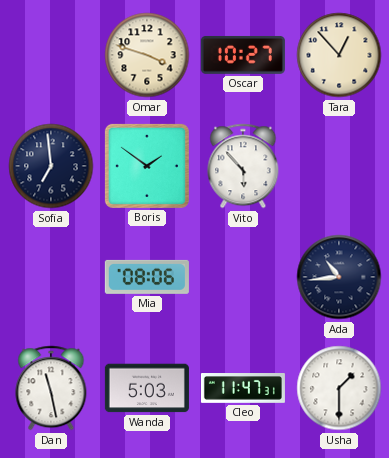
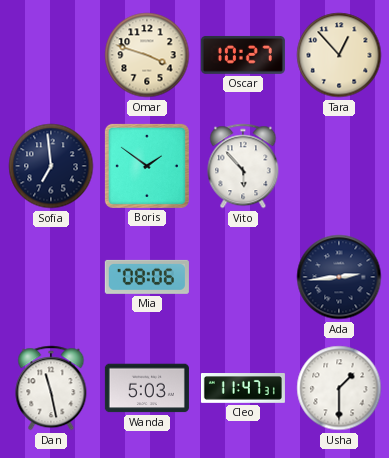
Ada: 10:44 -> 2:44 (339, 277)
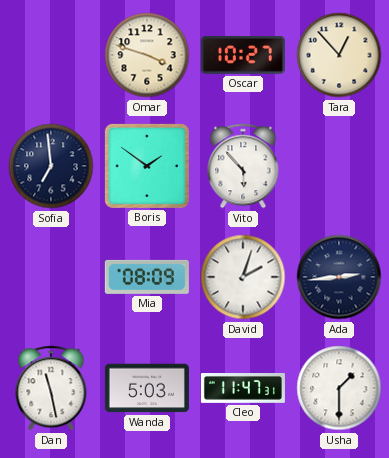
Mia: 08:06 -> 08:09 (147, 277)
David: none -> 2:03 (243, 277)
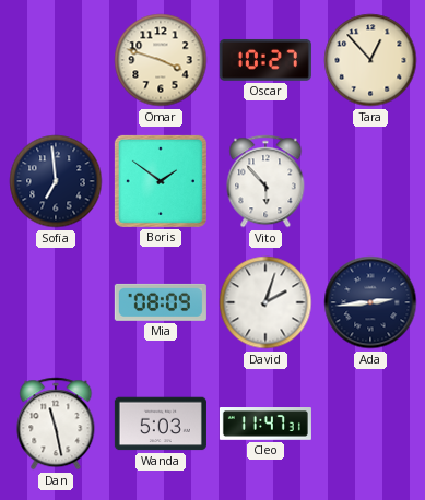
Usha: 1:30 -> none (339, 388)
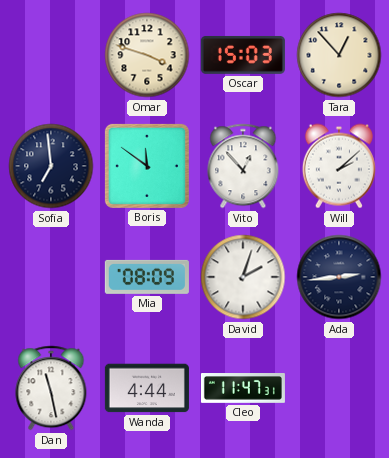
Oscar: 10:27 -> 15:03 (243, 55)
Boris: 1:51 -> 11:51 (147, 166)
Vito: 5:53 -> 12:53 (243, 166)
Will: none -> 2:08 (339, 166)
Wanda: 5:03 -> 4:44 (147, 388)
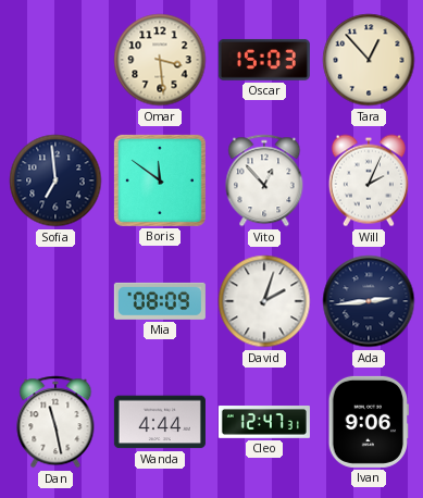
Omar: 3:48 -> 3:29 (160, 60)
Will: 2:08 -> 2:04 (369, 180)
Cleo: 11:47 -> 12:47 (264, 423)
Ivan: none -> 9:06 (368, 422)
